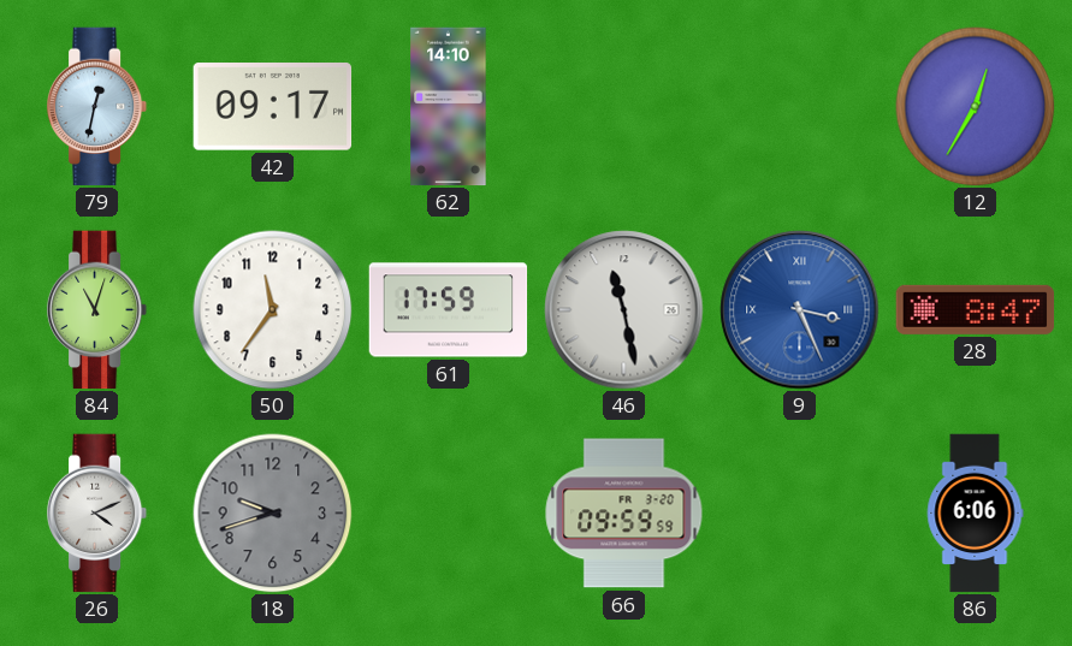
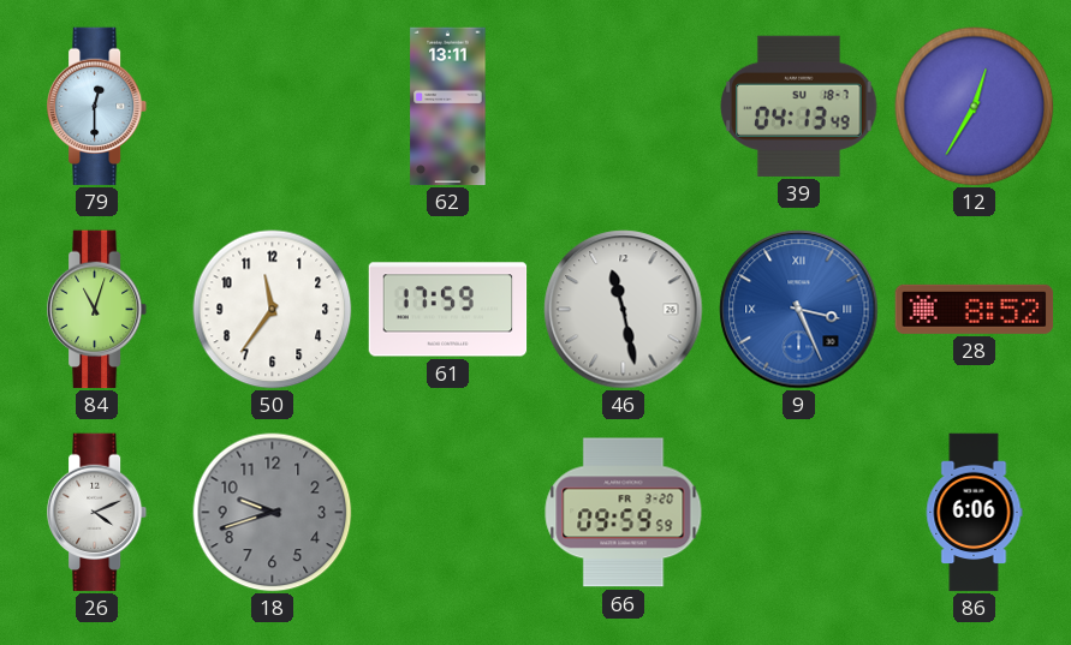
79: 12:32 -> 12:30 (97, 107)
42: 09:17 -> none (273, 107)
62: 14:10 -> 13:11 (448, 107)
39: none -> 04:13 (799, 106)
28: 8:47 -> 8:52 (975, 309)
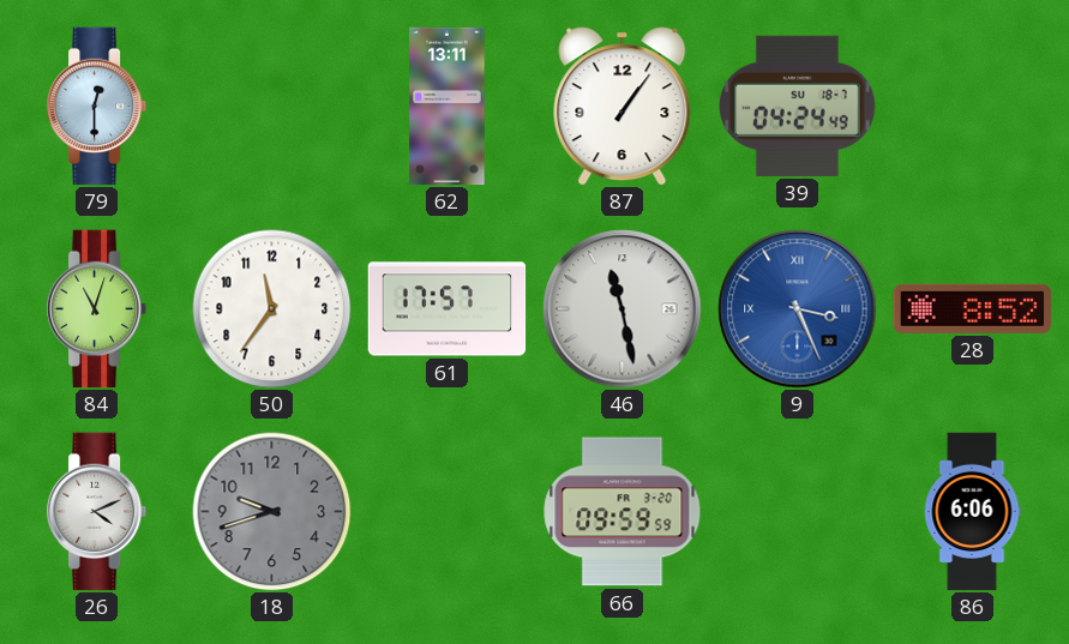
87: none -> 1:06 (623, 107)
39: 04:13 -> 04:24 (798, 106)
12: 12:35 -> none (975, 107)
61: 17:59 -> 17:57 (448, 309)
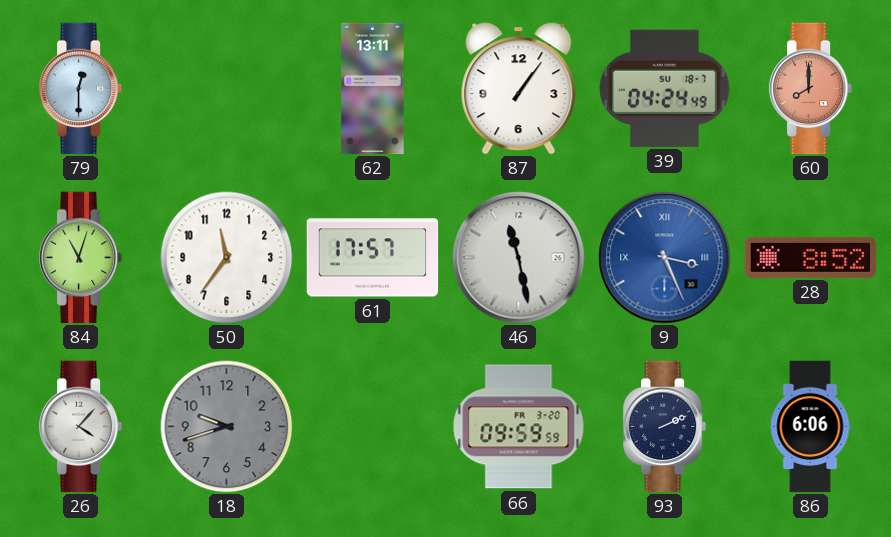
60: none -> 8:00 (811, 89)
26: 4:11 -> 4:07 (81, 427)
93: none -> 2:11 (665, 427)
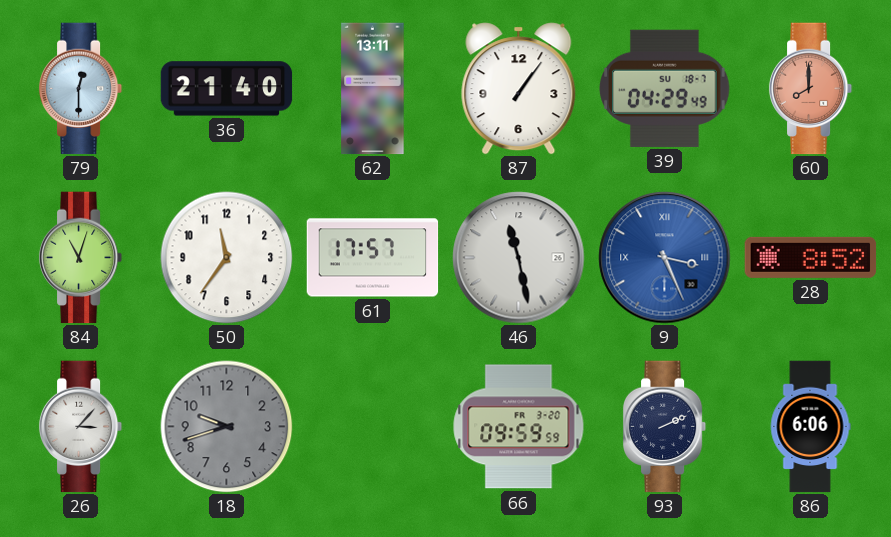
36: none -> 21:40 (227, 89)
39: 04:24 -> 04:29 (665, 88)
26: 4:07 -> 3:07 (81, 427)
